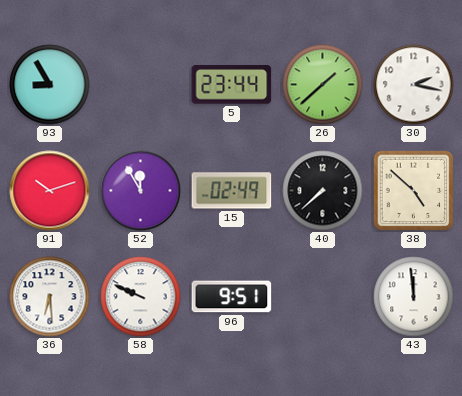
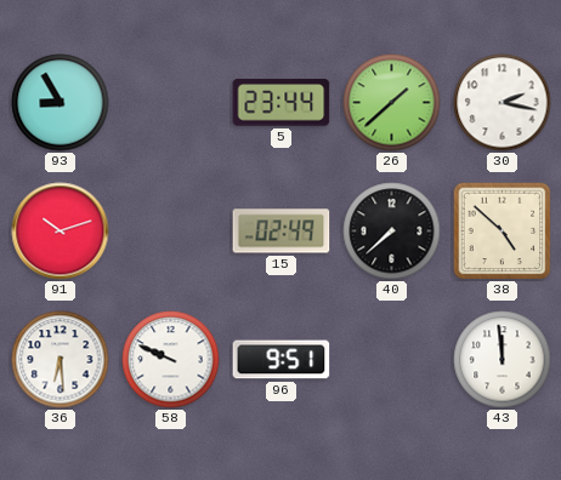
52: 11:55 -> none (141, 191)
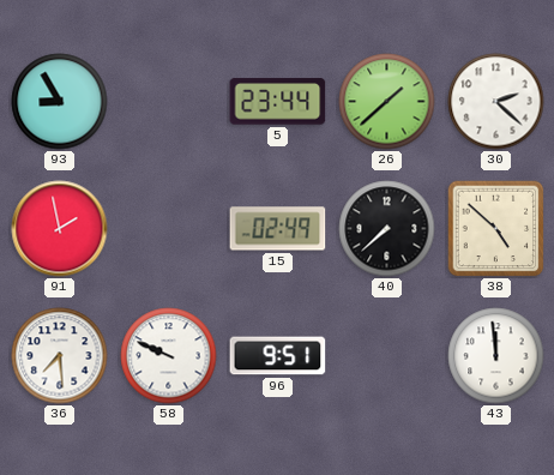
30: 2:17 -> 2:22 (496, 102)
91: 10:12 -> 1:58 (60, 229)
36: 6:29 -> 7:29 (60, 356)
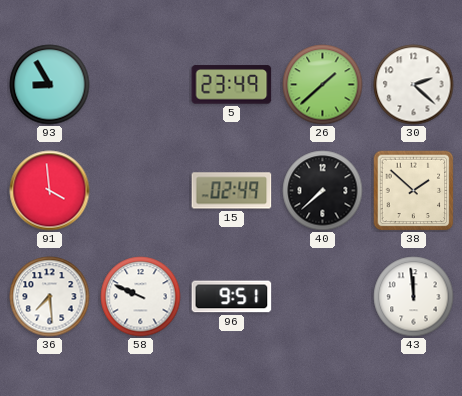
5: 23:44 -> 23:49 (232, 85)
91: 1:58 -> 3:59 (50, 191)
38: 4:52 -> 1:52 (413, 190)
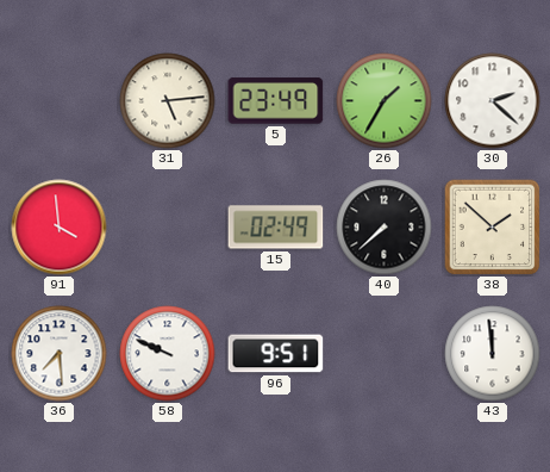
93: 8:55 -> none (50, 85)
31: none -> 5:14 (168, 101)
26: 1:38 -> 1:35 (385, 101)
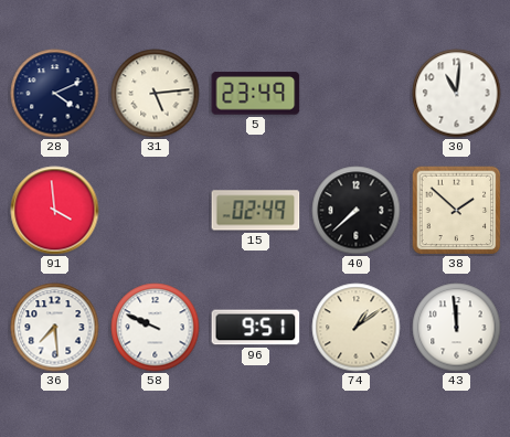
28: none -> 4:11 (55, 94)
26: 1:35 -> none (385, 101)
30: 2:22 -> 11:01 (457, 94)
74: none -> 1:09 (357, 328)
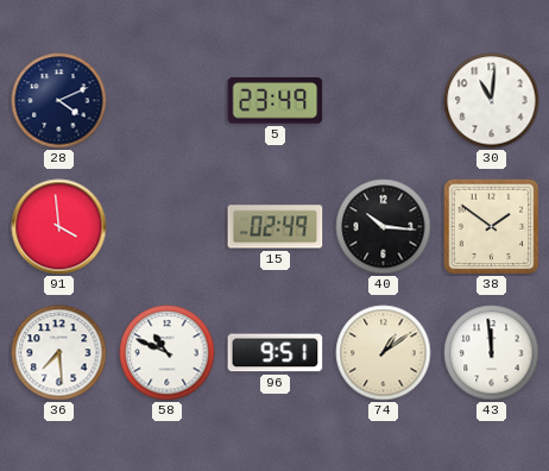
31: 5:14 -> none (156, 94)
40: 7:38 -> 10:16 (384, 227)
38: 1:52 -> 1:51 (491, 226)
58: 9:49 -> 10:49 (168, 353)
